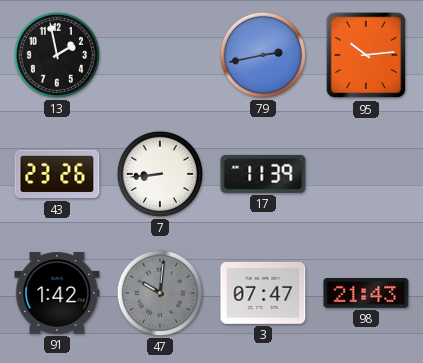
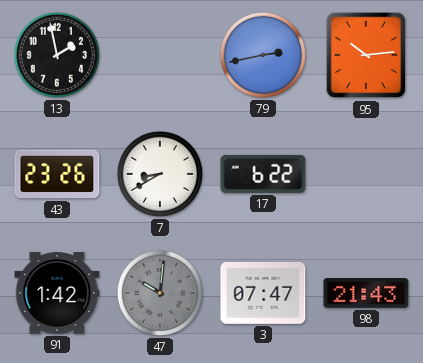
7: 8:44 -> 8:40 (160, 174)
17: 11:39 -> 6:22 (263, 174)
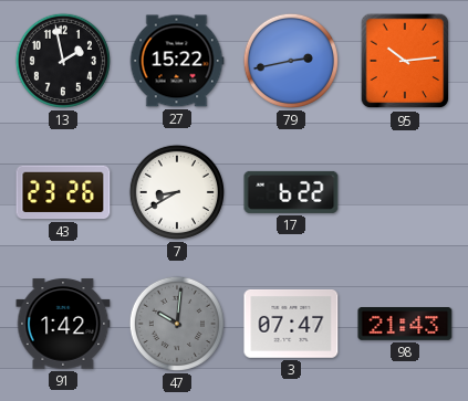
27: none -> 15:22 (177, 61)
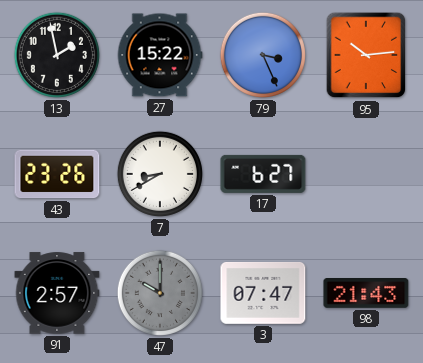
79: 2:43 -> 3:26 (263, 55)
17: 6:22 -> 6:27 (263, 174)
91: 1:42 -> 2:57 (57, 293)
47: 10:01 -> 10:00 (160, 293)
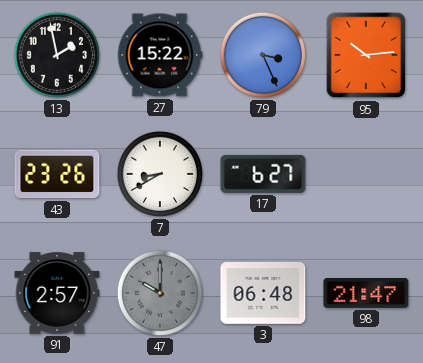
3: 07:47 -> 06:48 (263, 294)
98: 21:43 -> 21:47 (366, 294)
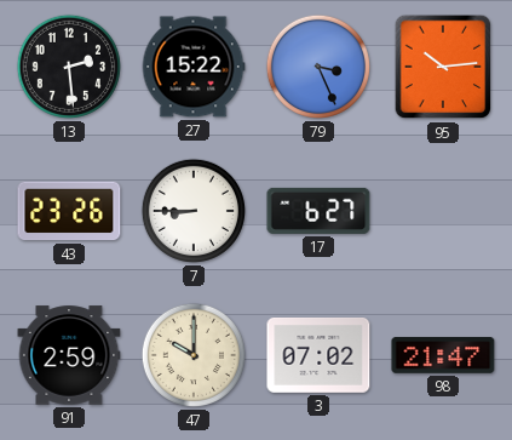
13: 1:58 -> 2:29 (69, 67)
7: 8:40 -> 8:45 (194, 211)
91: 2:57 -> 2:59 (69, 355)
47 dial: grey -> cream (194, 355)
3: 06:48 -> 07:02 (318, 356)
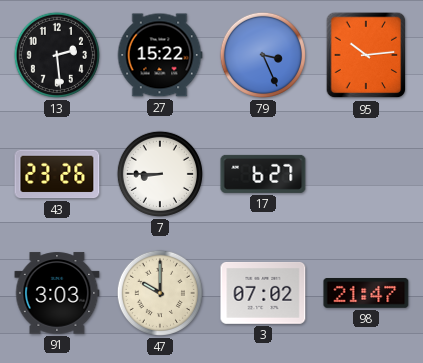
91: 2:59 -> 3:03 (57, 293)
